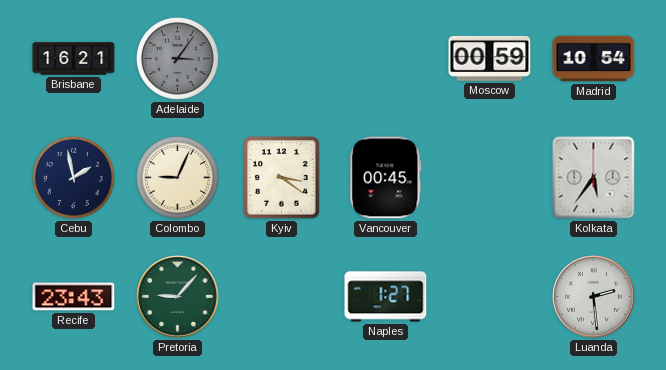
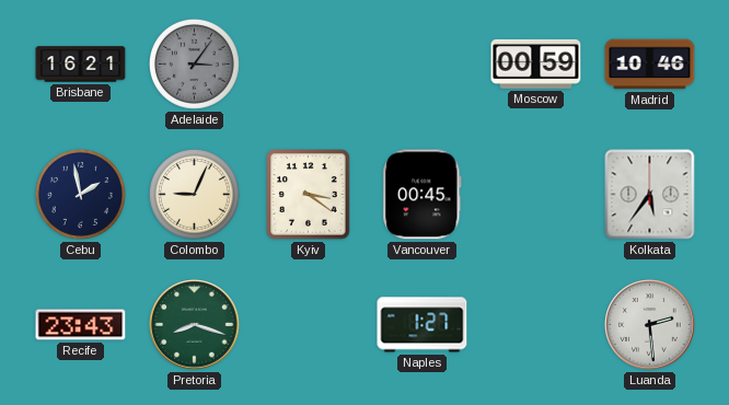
Madrid: 10:54 -> 10:46 (650, 65)
Pretoria: 9:07 -> 8:18 (195, 325)
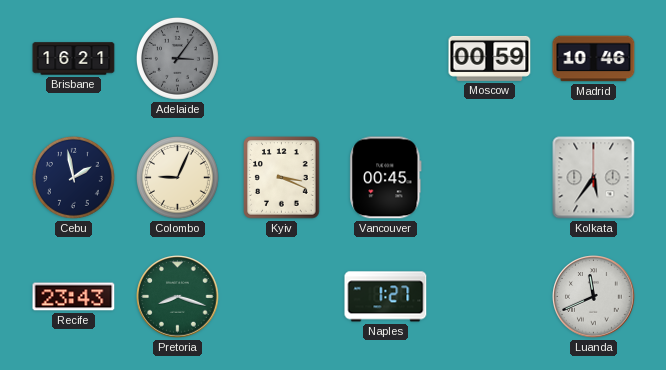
Kyiv: 3:21 -> 3:19 (282, 178)
Luanda: 2:29 -> 11:41 (594, 297)
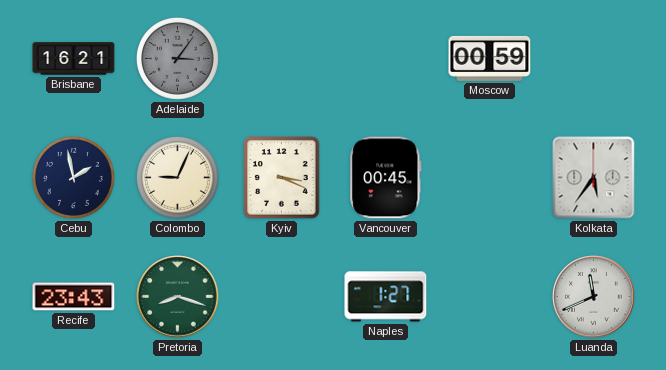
Madrid: 10:46 -> none (594, 59)
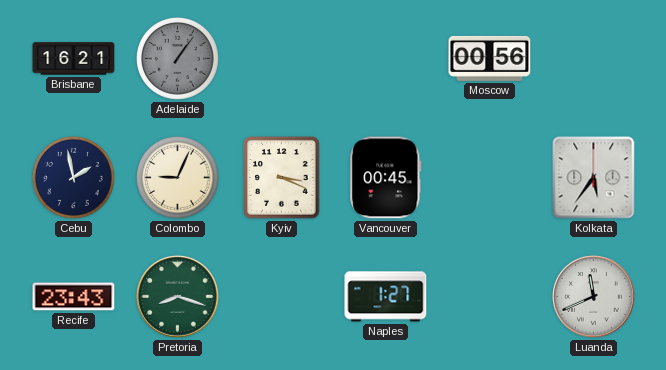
Adelaide: 3:06 -> 1:06 (177, 58)
Moscow: 00:59 -> 00:56 (490, 58)
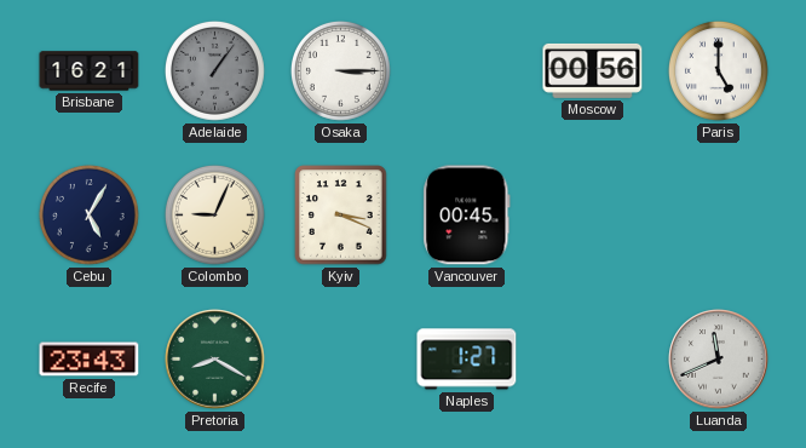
Osaka: none -> 3:15 (340, 70)
Paris: none -> 5:00 (718, 70)
Cebu: 1:58 -> 5:05 (88, 214)
Kolkata: 5:36 -> none (594, 178)
Pretoria: 8:18 -> 8:20 (215, 360)
